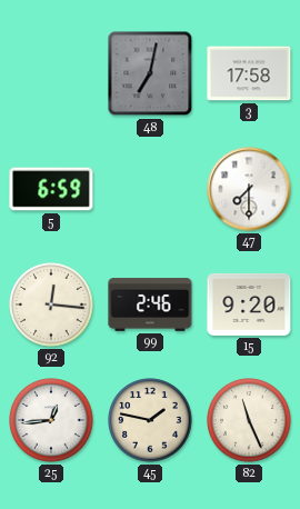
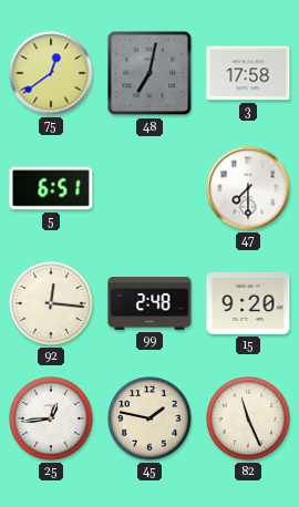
75: none -> 12:39 (51, 73)
5: 6:59 -> 6:51 (51, 188)
99: 2:46 -> 2:48 (149, 303)
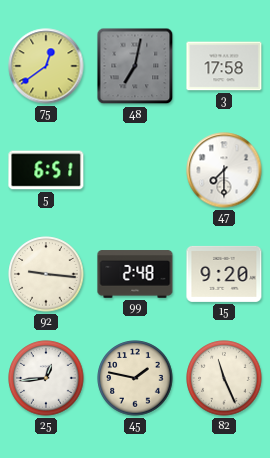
92: 12:16 -> 9:16 (46, 274)
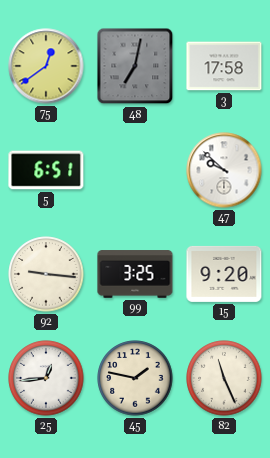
47: 7:30 -> 9:52 (224, 170)
99: 2:48 -> 3:25 (135, 274)
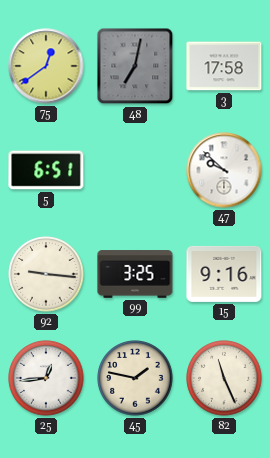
15: 9:20 -> 9:16 (224, 274)
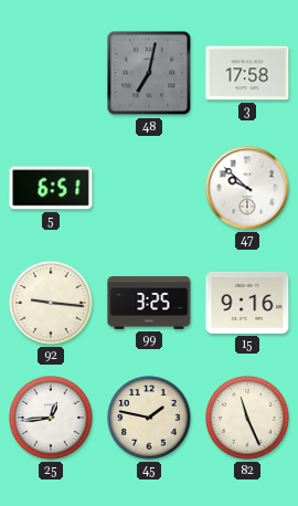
75: 12:39 -> none (46, 66)
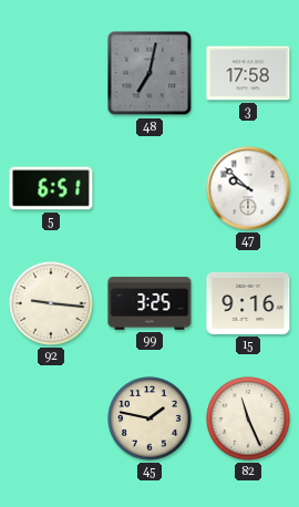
25: 12:44 -> none (51, 418)
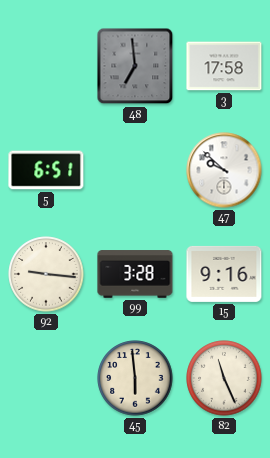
48: 7:02 -> 6:59 (135, 66)
99: 3:25 -> 3:28 (135, 274)
45: 1:47 -> 5:59 (135, 378)
